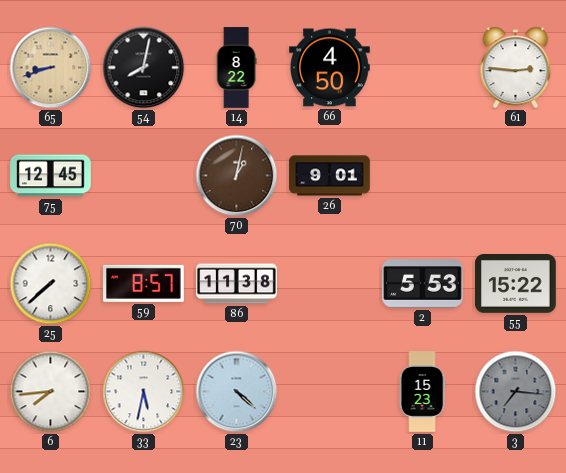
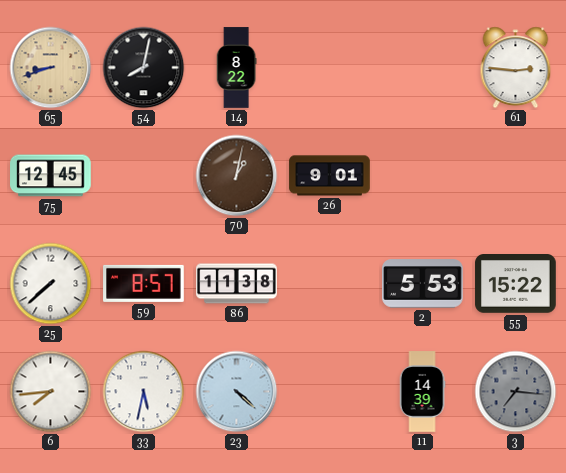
66: 4:50 -> none (330, 68)
11: 15:23 -> 14:39 (422, 392)
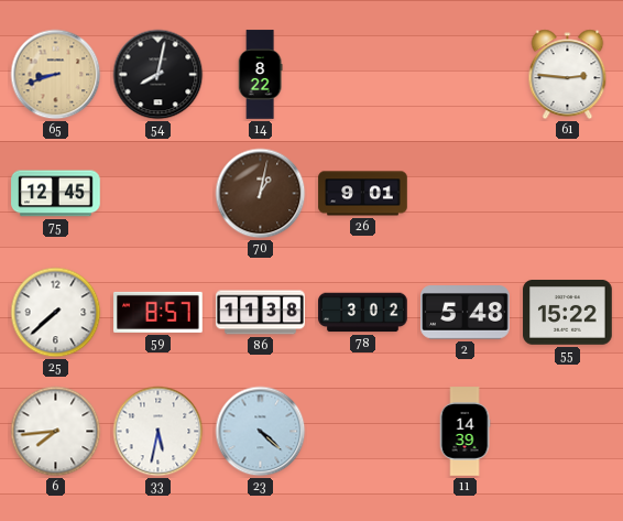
78: none -> 3:02 (363, 313)
2: 5:53 -> 5:48 (466, 313)
3: 7:16 -> none (516, 392)
